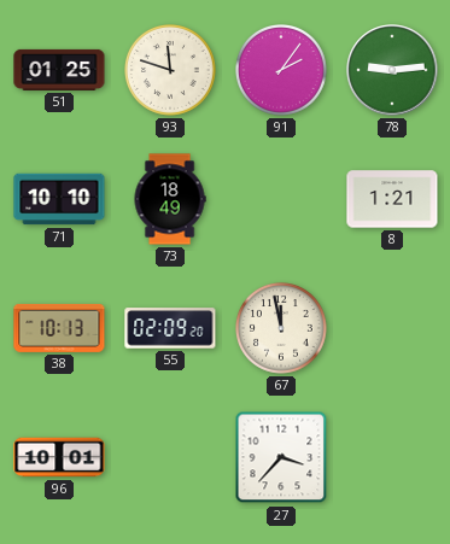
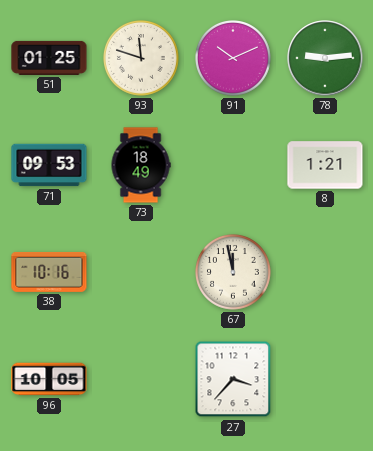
91: 2:06 -> 10:11 (234, 59)
71: 10:10 -> 09:53 (49, 165)
38: 10:13 -> 10:16 (49, 272)
55: 02:09 -> none (170, 328)
96: 10:01 -> 10:05 (49, 379)
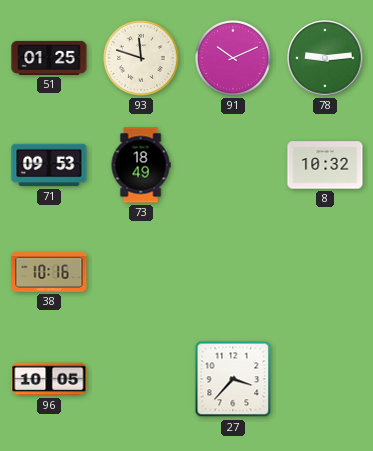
8: 1:21 -> 10:32 (325, 165)
67: 11:58 -> none (234, 273)
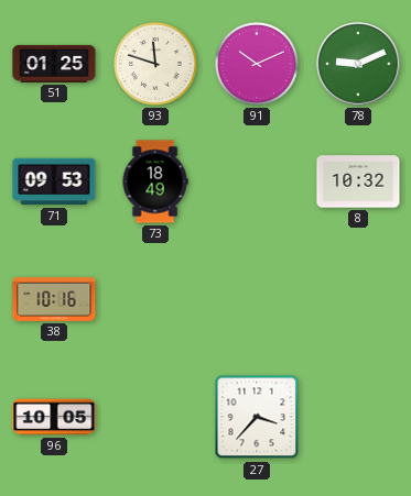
78: 9:14 -> 9:11 (358, 64)
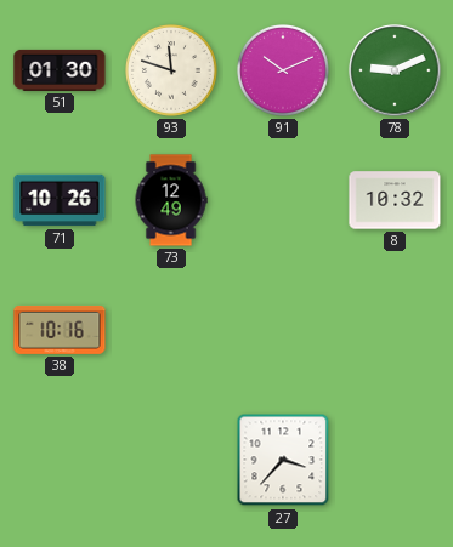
51: 01:25 -> 01:30 (60, 70)
71: 09:53 -> 10:26 (60, 200)
73: 18:49 -> 12:49 (171, 200)
96: 10:05 -> none (54, 417)
